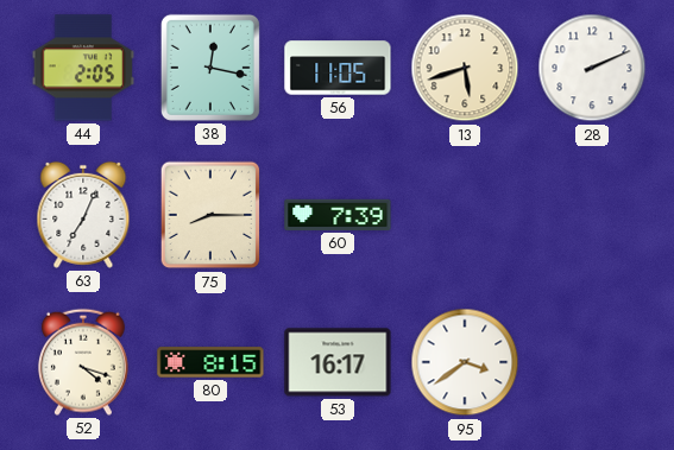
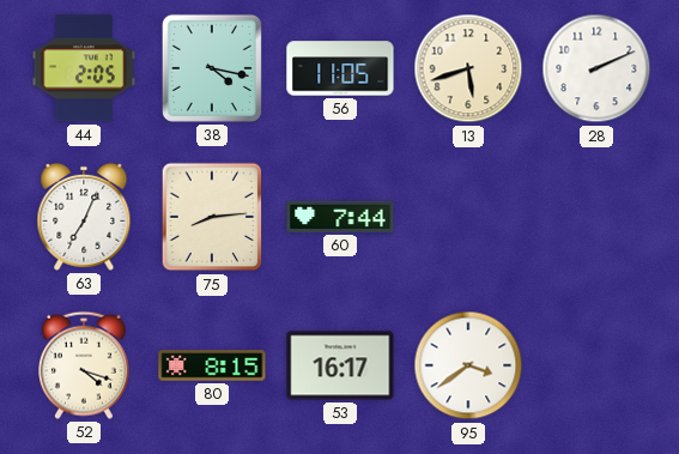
38: 12:17 -> 4:17 (212, 68)
75: 8:15 -> 8:14 (212, 217)
60: 7:39 -> 7:44 (340, 217)
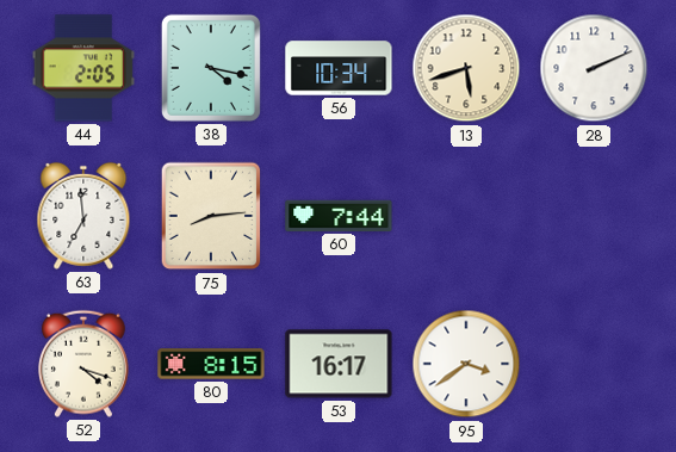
56: 11:05 -> 10:34 (339, 68)
63: 7:04 -> 6:59 (83, 216)
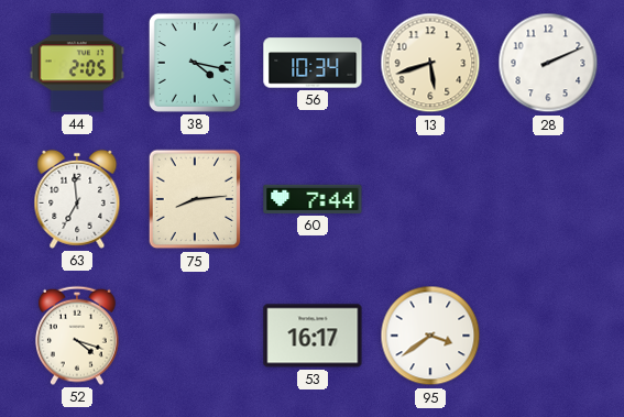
80: 8:15 -> none (211, 364)
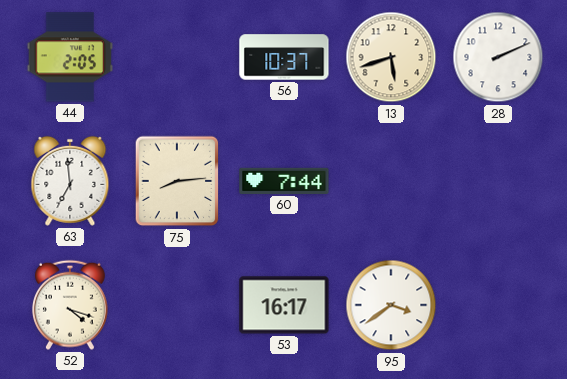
38: 4:17 -> none (195, 63)
56: 10:34 -> 10:37 (284, 57)
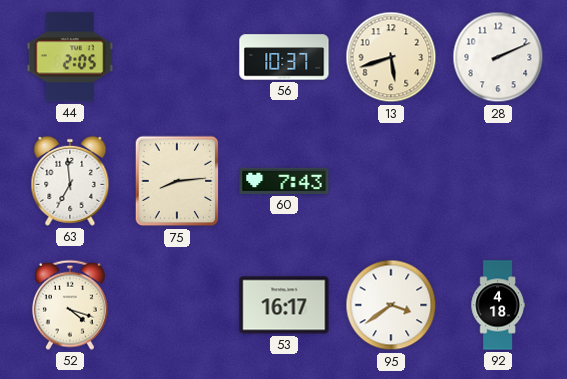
60: 7:44 -> 7:43 (284, 181)
92: none -> 4:18 (498, 305)
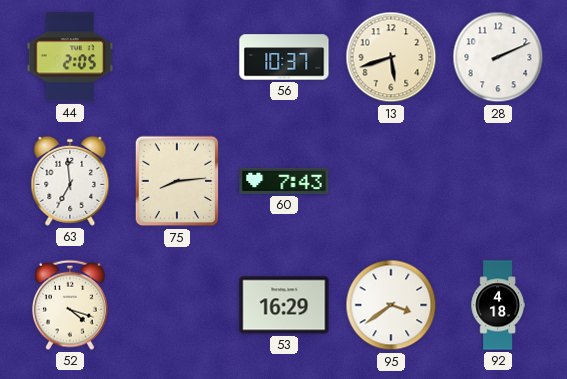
53: 16:17 -> 16:29 (284, 305)
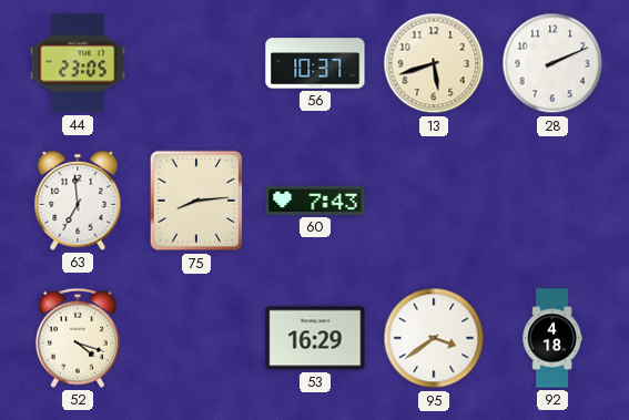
44: 2:05 -> 23:05 (77, 63)
